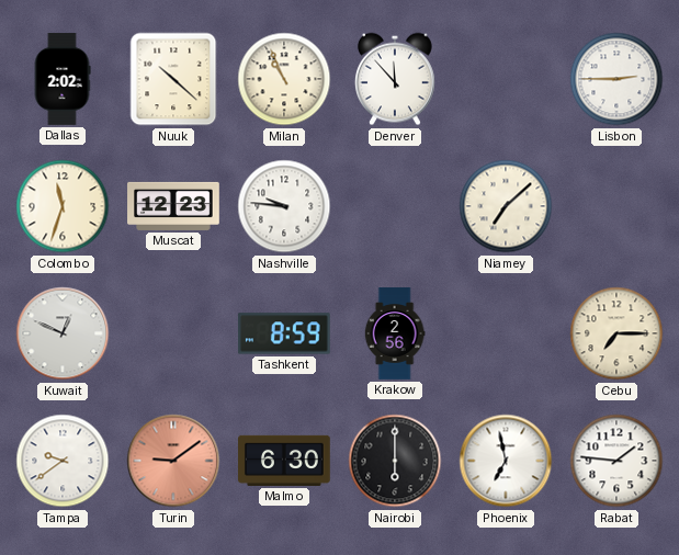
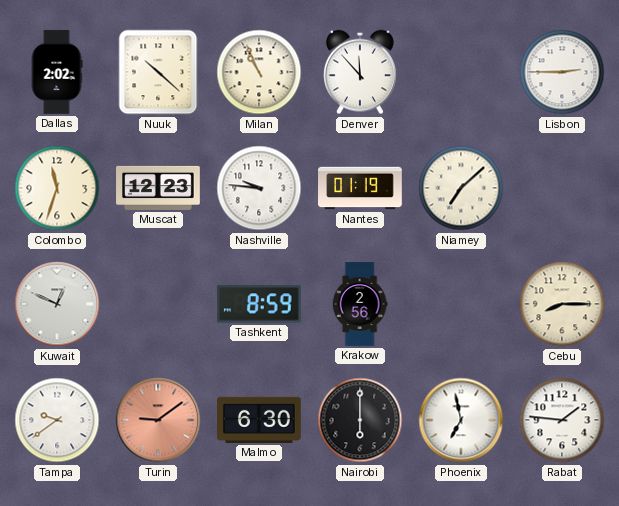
Nantes: none -> 01:19 (360, 188)
Cebu: 7:15 -> 8:15 (562, 304)
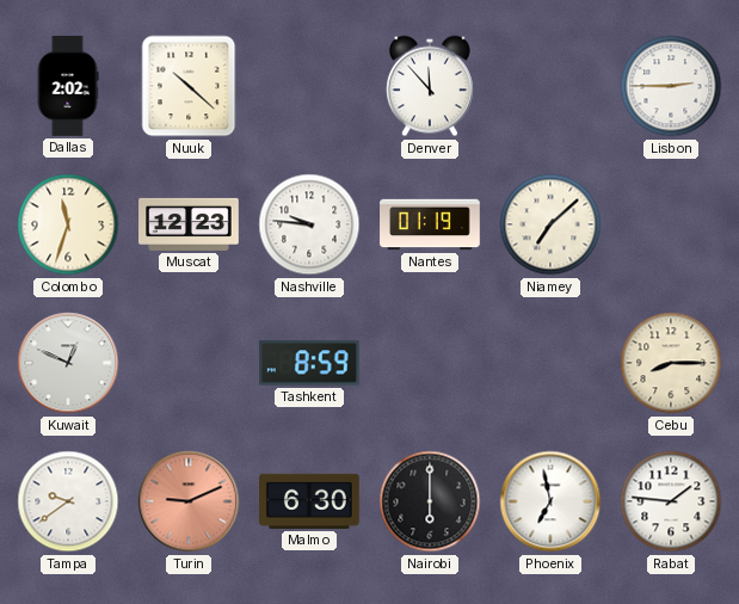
Milan: 10:56 -> none (259, 72)
Krakow: 2:56 -> none (360, 304)
Turin: 9:09 -> 9:11 (189, 501)
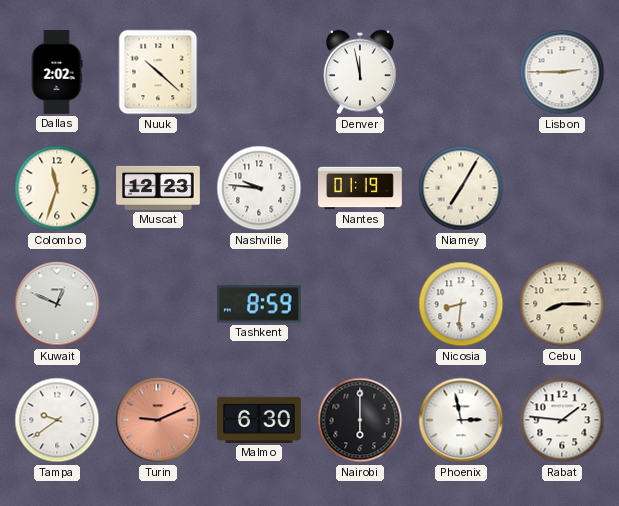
Denver: 11:53 -> 11:58 (361, 72)
Niamey: 7:08 -> 7:05 (461, 188)
Nicosia: none -> 8:31 (461, 304)
Phoenix: 6:58 -> 2:58 (461, 420)
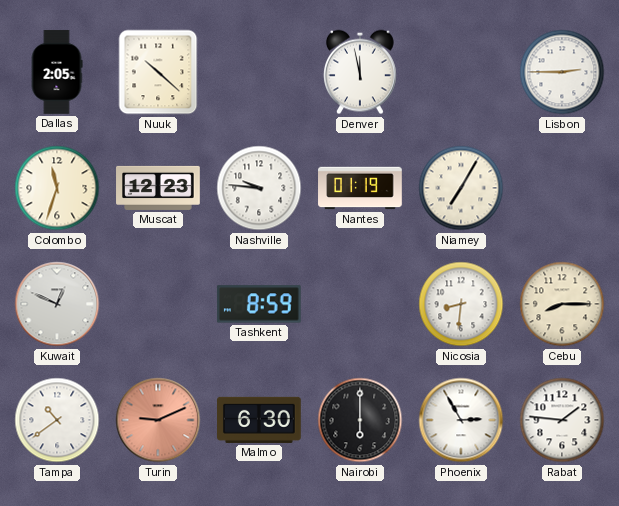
Dallas: 2:02 -> 2:05 (57, 72)
Tampa: 9:39 -> 10:39 (57, 420)
Phoenix: 2:58 -> 2:55 (461, 420)
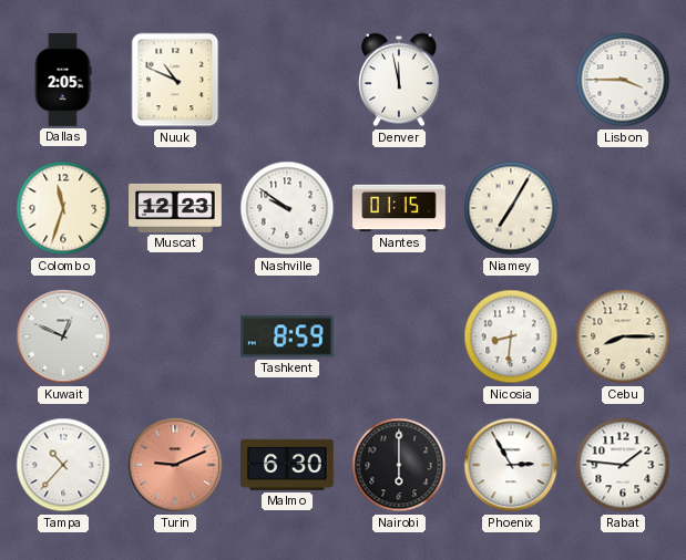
Nuuk: 10:22 -> 10:49 (175, 80)
Lisbon: 2:45 -> 3:45 (623, 80)
Nashville: 9:46 -> 9:51 (287, 208)
Nantes: 01:19 -> 01:15 (399, 208)
Tampa: 10:39 -> 10:37 (63, 465)
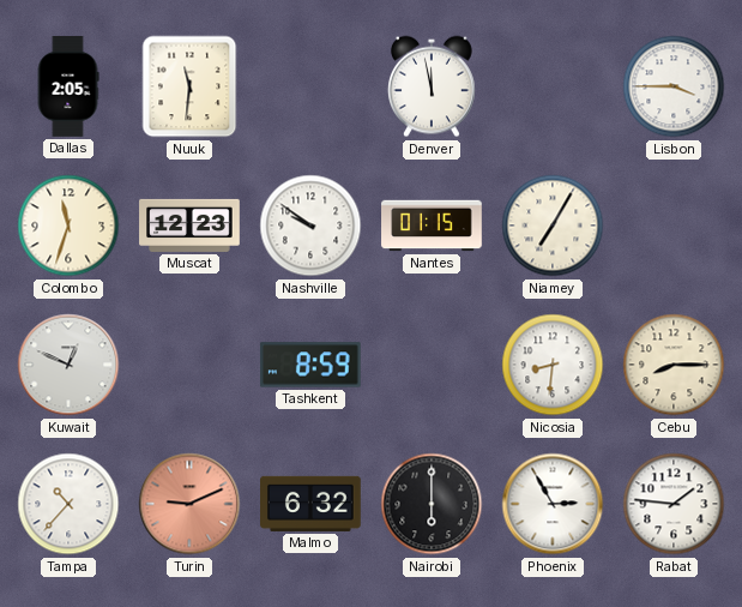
Nuuk: 10:49 -> 11:31 (189, 86)
Malmo: 6:30 -> 6:32 (312, 504)
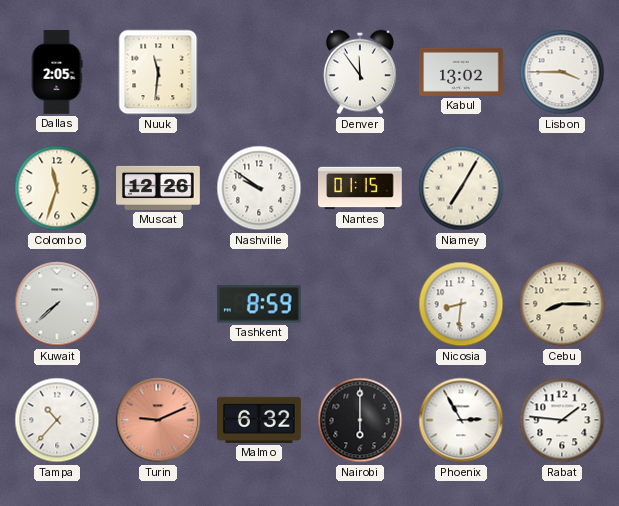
Denver: 11:58 -> 11:54 (361, 72)
Kabul: none -> 13:02 (461, 72)
Muscat: 12:23 -> 12:26 (158, 188)
Kuwait: 12:49 -> 7:38 (57, 304)
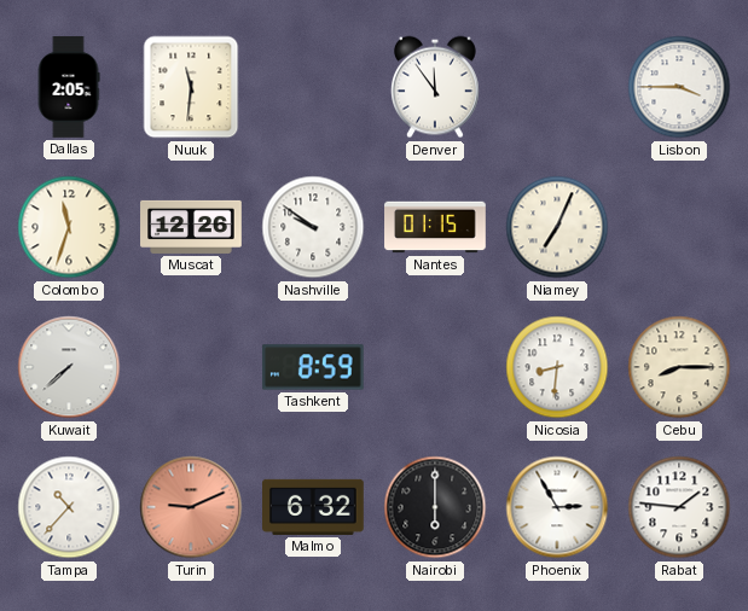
Kabul: 13:02 -> none (461, 72)
Niamey: 7:05 -> 7:04 (557, 227)
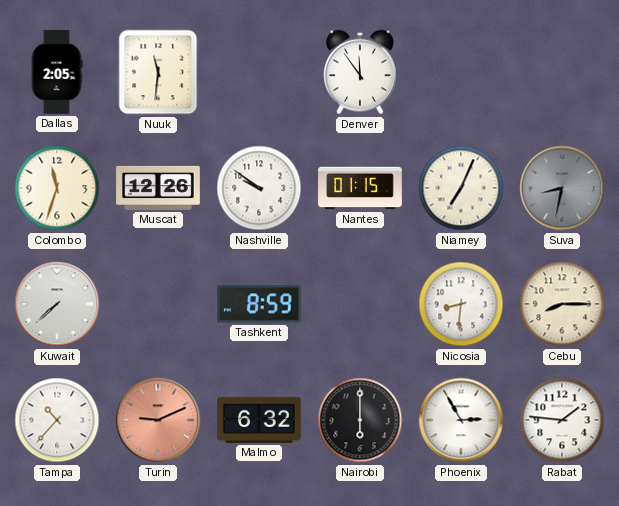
Lisbon: 3:45 -> none (679, 87)
Suva: none -> 8:32 (562, 188)
